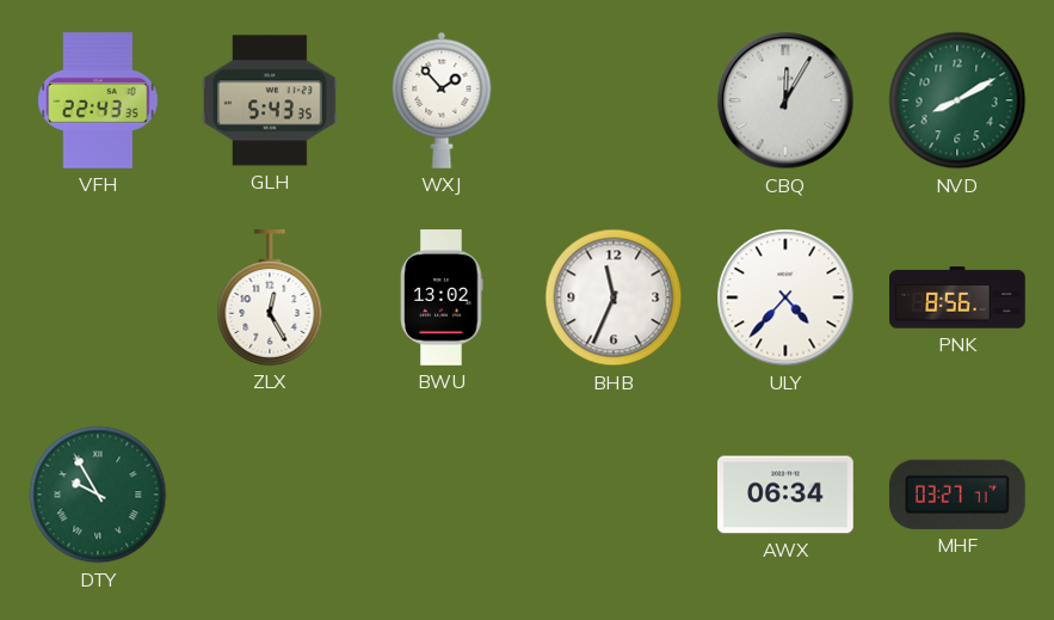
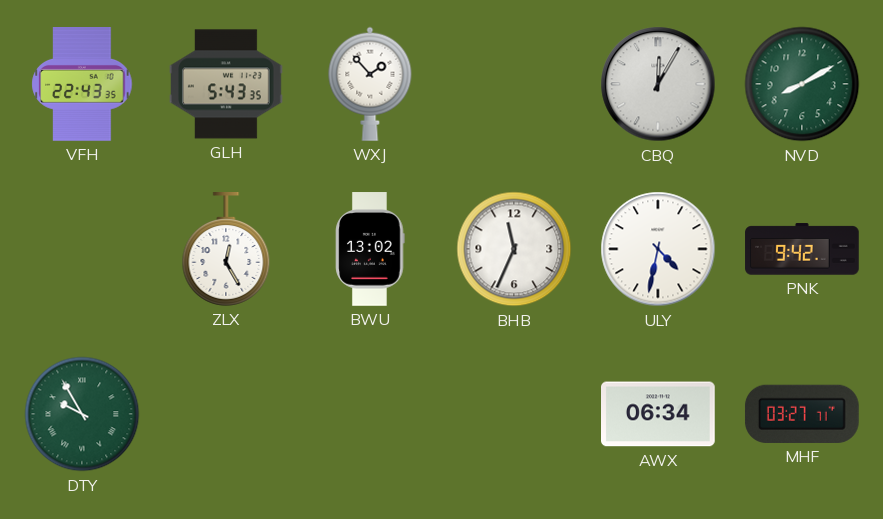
ULY: 4:37 -> 4:32 (658, 249)
PNK: 8:56 -> 9:42 (802, 249)
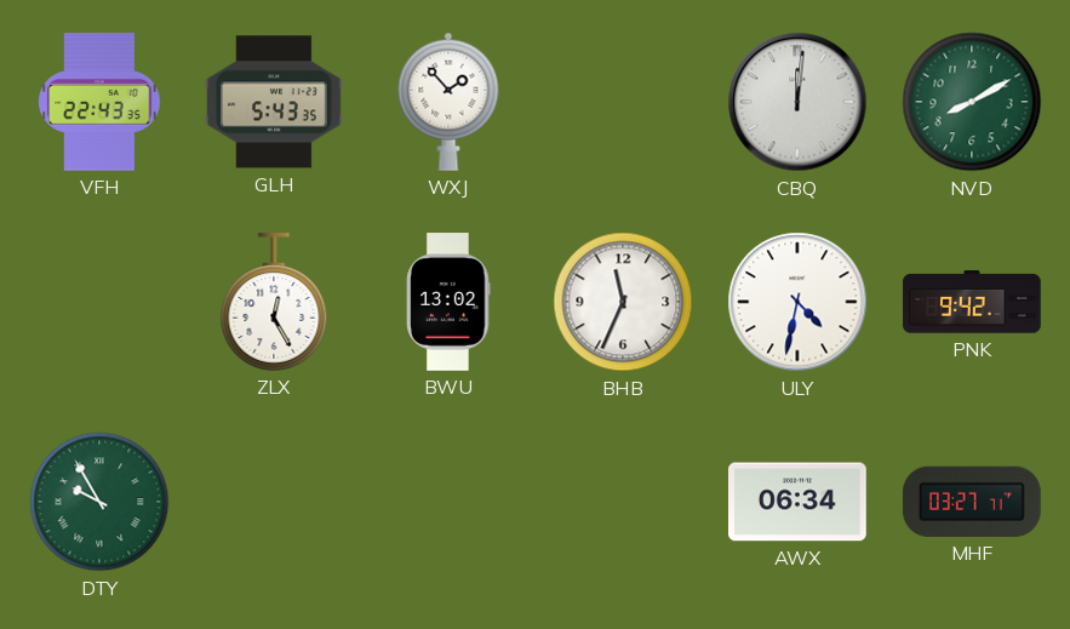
CBQ: 12:05 -> 12:01 (797, 102)
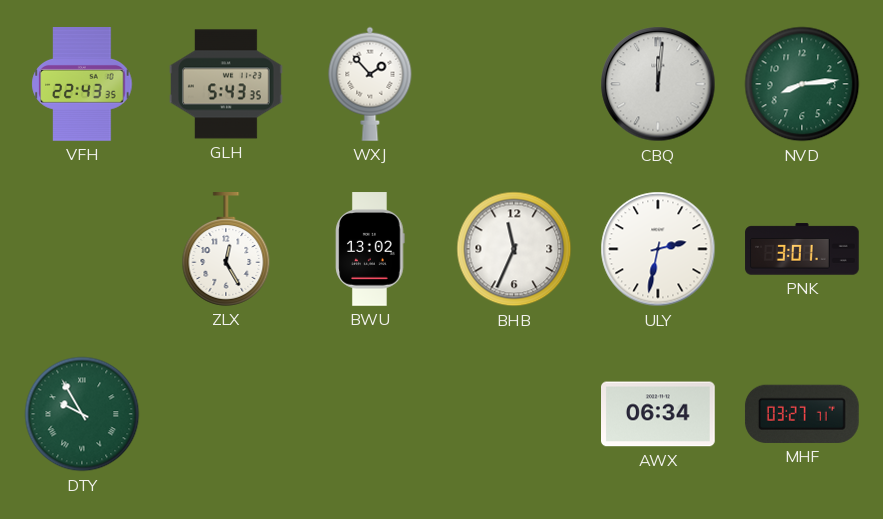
NVD: 8:10 -> 8:14 (802, 84)
ULY: 4:32 -> 2:32 (658, 249)
PNK: 9:42 -> 3:01 (802, 249)
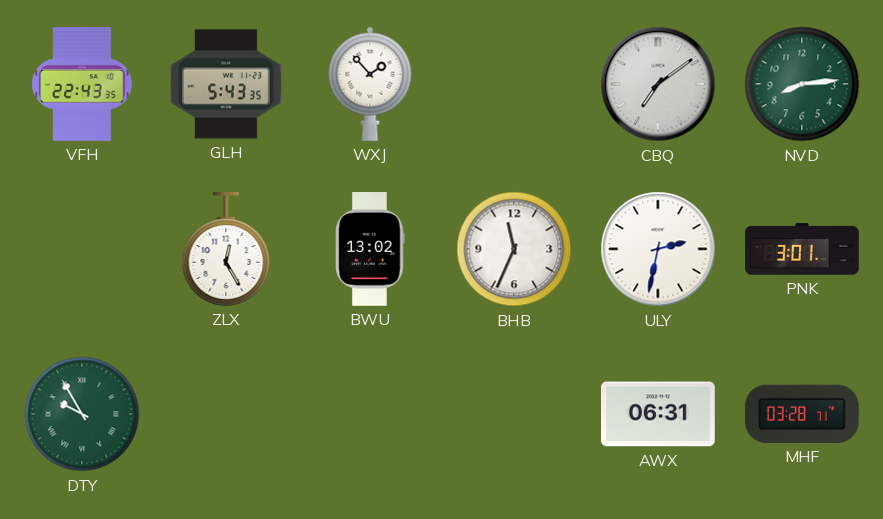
CBQ: 12:01 -> 7:09 (658, 84)
AWX: 06:34 -> 06:31 (659, 414)
MHF: 03:27 -> 03:28 (802, 414)
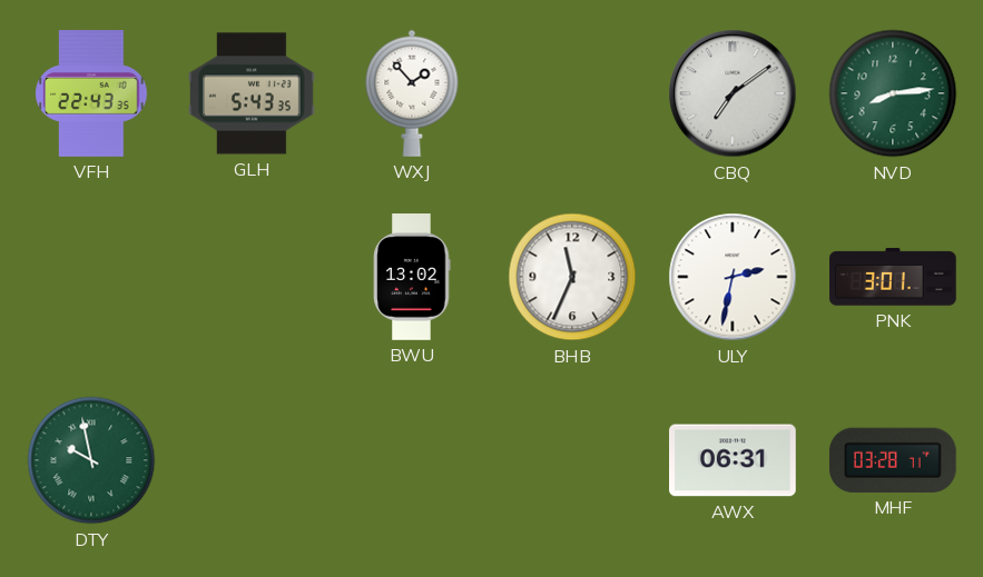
ZLX: 12:25 -> none (226, 250)
DTY: 9:55 -> 9:58 (91, 460)
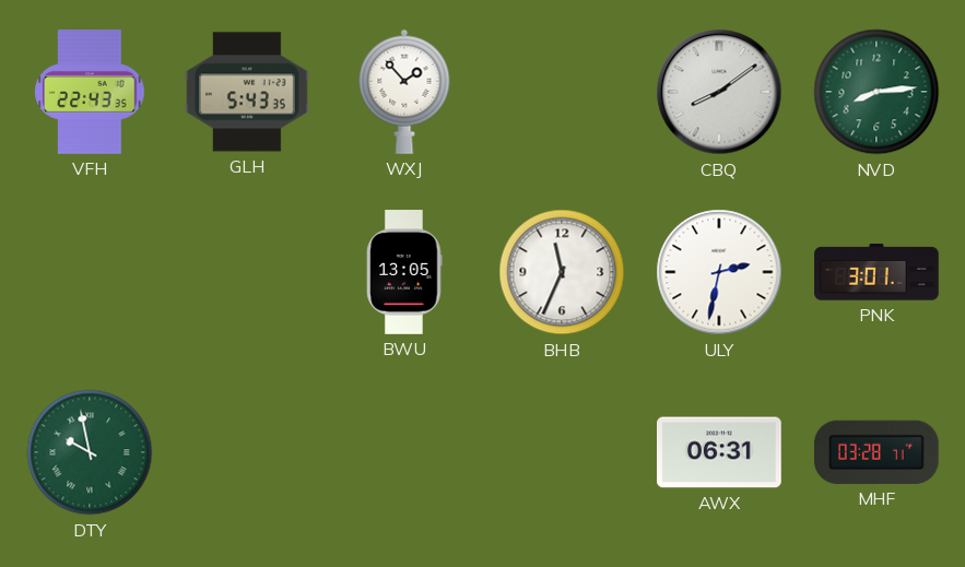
CBQ: 7:09 -> 8:09 (719, 92)
BWU: 13:02 -> 13:05 (404, 272)
